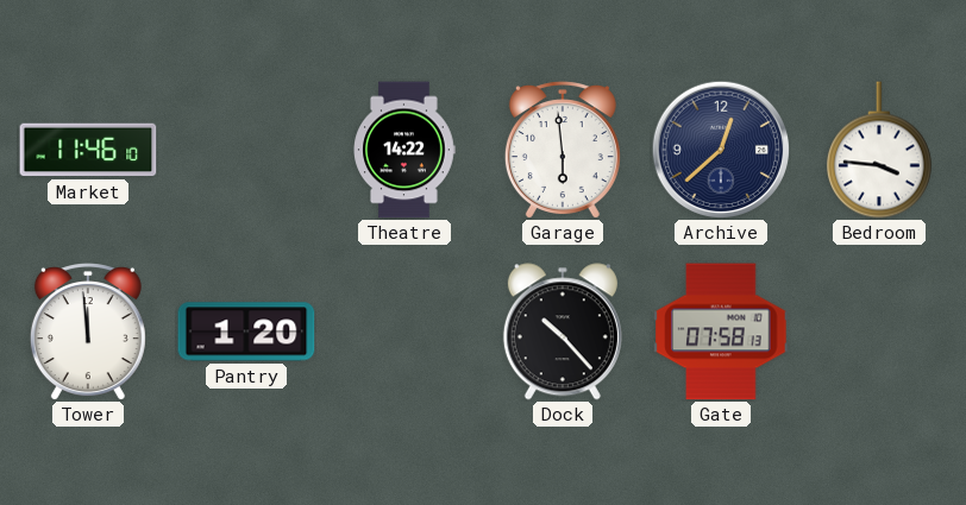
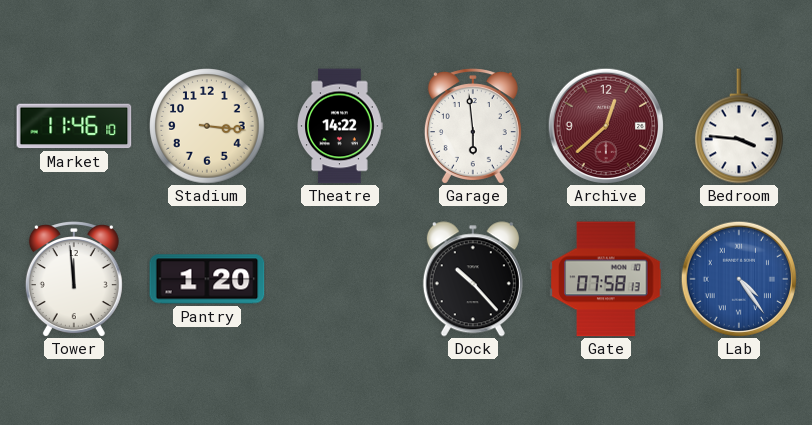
Stadium: none -> 3:16 (207, 126)
Archive dial: navy -> burgundy (606, 126)
Lab: none -> 4:24 (739, 279)
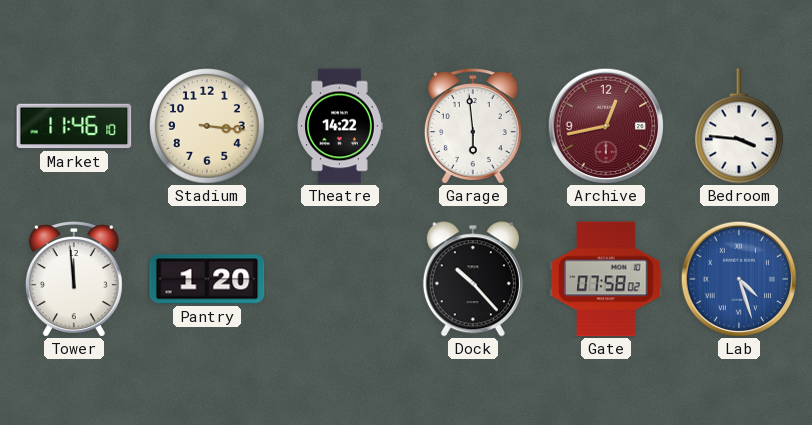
Archive: 12:38 -> 12:43 (606, 126)
Gate: 07:58:13 -> 07:58:02 (606, 279)
Lab: 4:24 -> 4:27 (739, 279)
